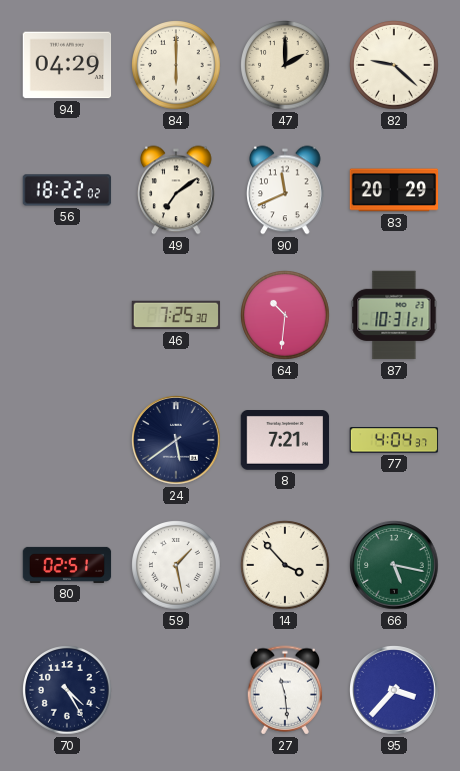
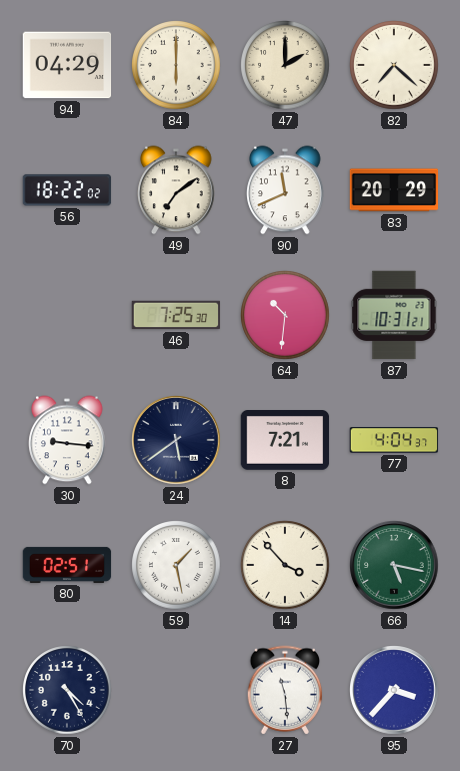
82: 9:22 -> 7:22 (394, 65)
30: none -> 9:16 (67, 440)
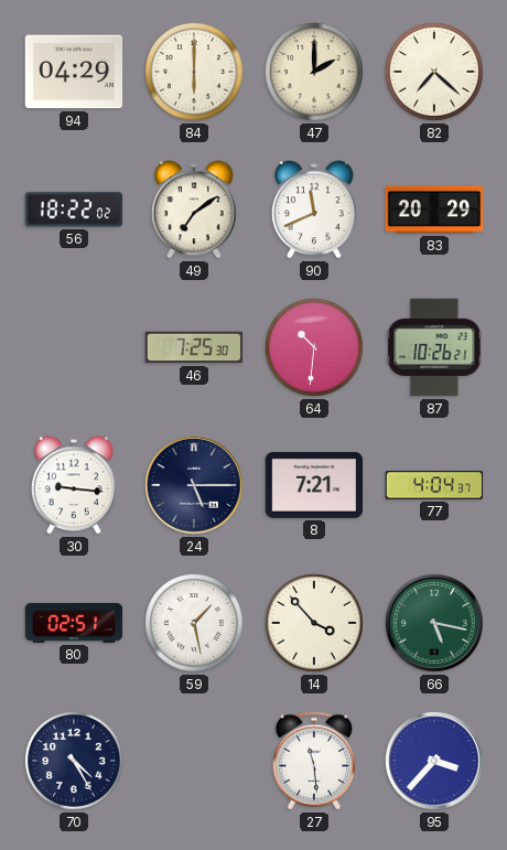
87: 10:31 -> 10:26 (434, 347)
24: 5:39 -> 5:15 (194, 485)
